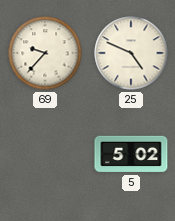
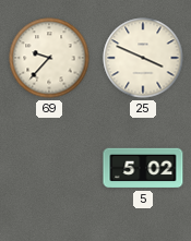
25: 4:49 -> 3:49 (143, 58)
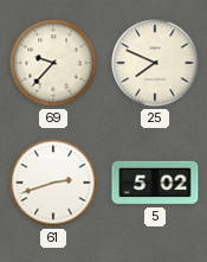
25: 3:49 -> 7:49 (155, 63)
61: none -> 2:42 (53, 183)
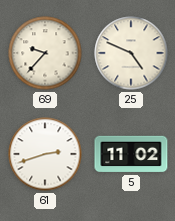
25: 7:49 -> 4:49 (131, 53)
5: 5:02 -> 11:02 (131, 154)
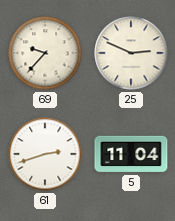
25: 4:49 -> 2:49 (131, 53)
5: 11:02 -> 11:04 (131, 154)
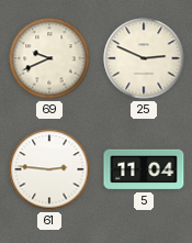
69: 9:37 -> 9:41 (49, 58)
61: 2:42 -> 2:46 (49, 169)
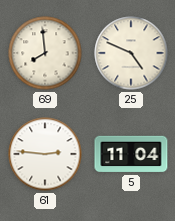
69: 9:41 -> 7:59 (45, 53)
25: 2:49 -> 4:49 (131, 53)
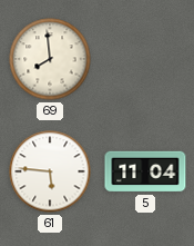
25: 4:49 -> none (131, 53)
61: 2:46 -> 5:46 (50, 171)
